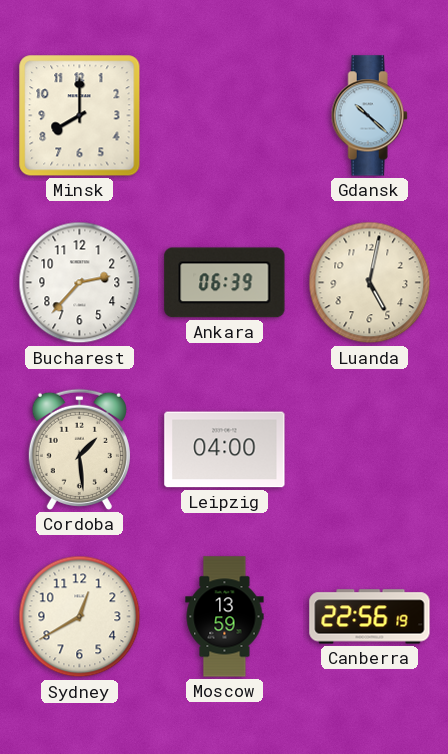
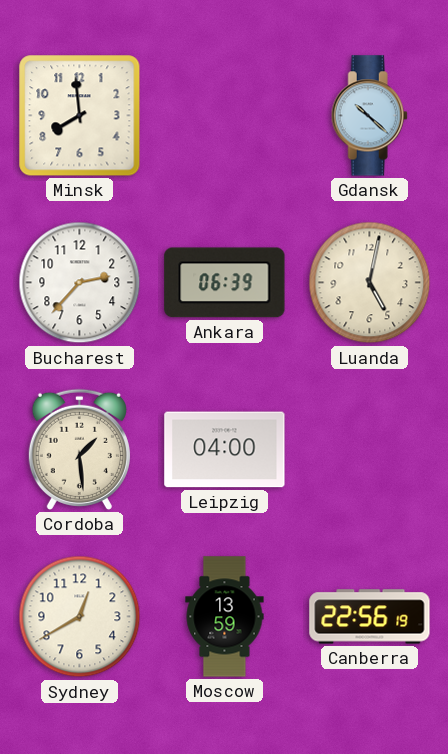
Minsk: 8:00 -> 7:59 (80, 116)
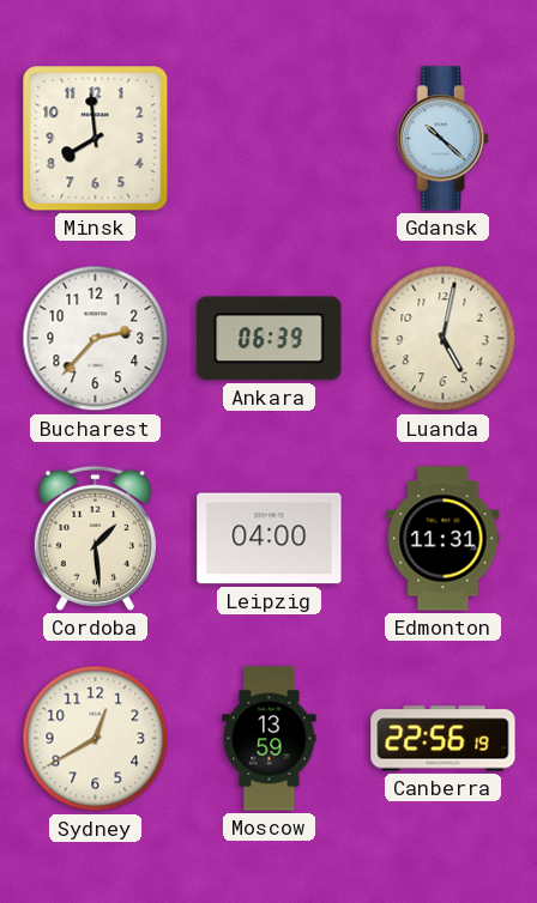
Edmonton: none -> 11:31 (444, 539)
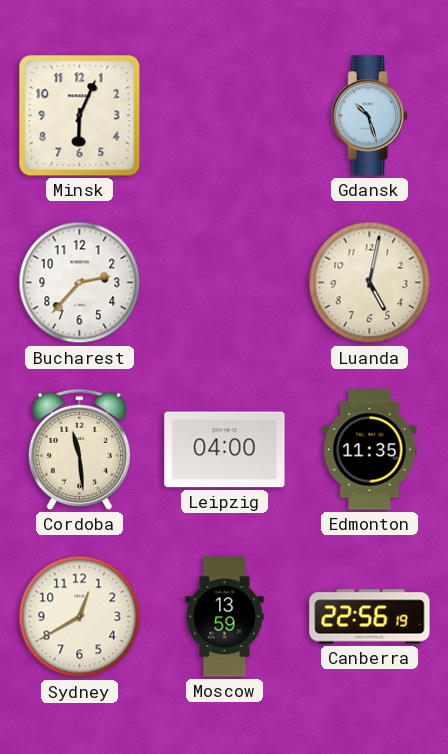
Minsk: 7:59 -> 6:04 (80, 116)
Gdansk: 10:22 -> 10:27 (369, 116)
Ankara: 06:39 -> none (270, 339)
Cordoba: 1:29 -> 11:29 (79, 449)
Edmonton: 11:31 -> 11:35 (370, 450)
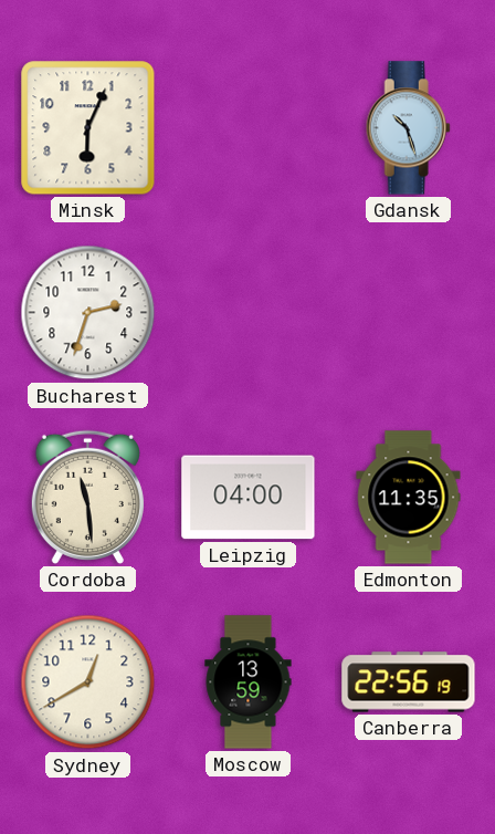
Bucharest: 2:37 -> 2:33 (88, 313)
Luanda: 5:02 -> none (370, 283)
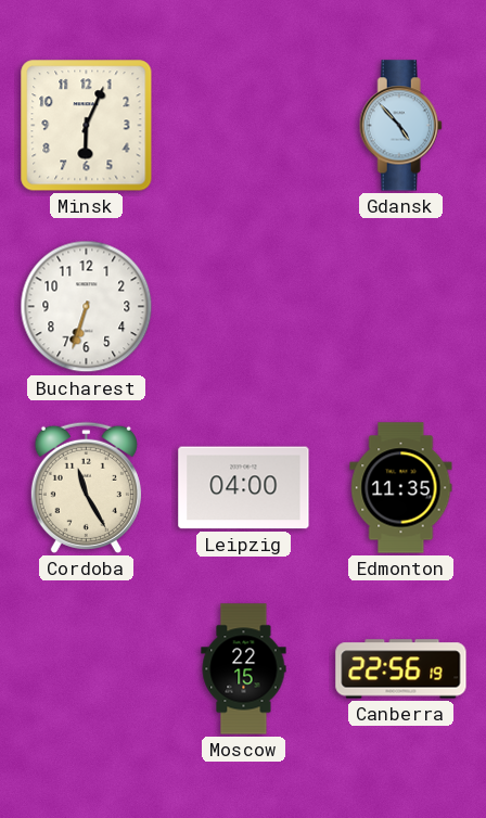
Gdansk: 10:27 -> 4:53 (400, 126)
Bucharest: 2:33 -> 6:33 (87, 307)
Cordoba: 11:29 -> 11:25 (86, 487)
Sydney: 12:40 -> none (88, 682)
Moscow: 13:59 -> 22:15 (244, 669)
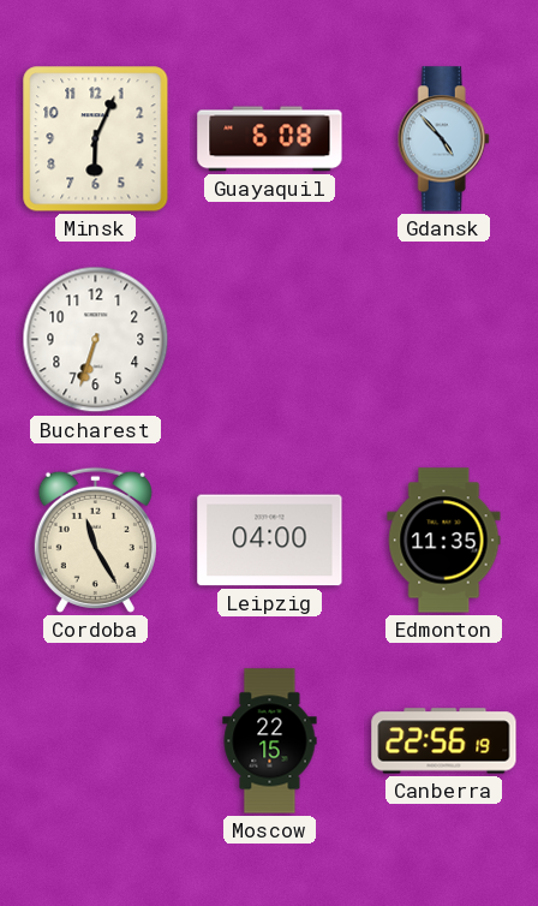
Guayaquil: none -> 6:08 (270, 139)
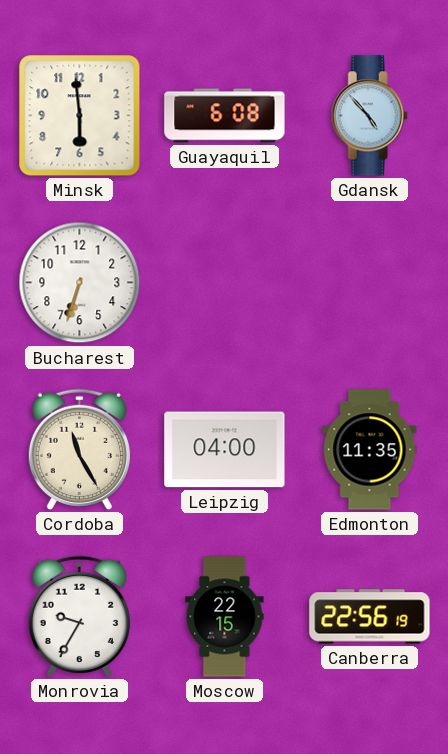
Minsk: 6:04 -> 5:59 (80, 116)
Monrovia: none -> 9:35 (79, 616)
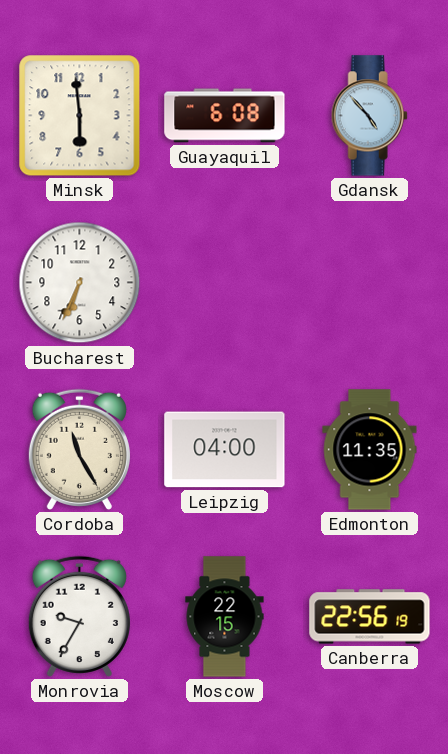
Bucharest: 6:33 -> 6:34 (80, 283)
